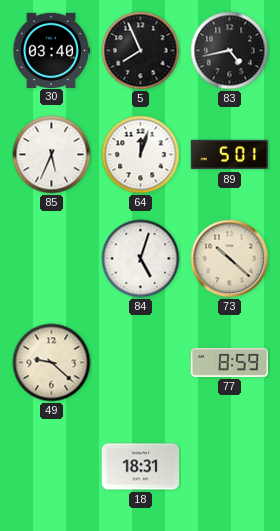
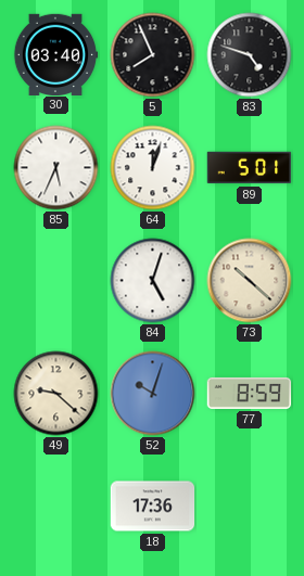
83: 4:43 -> 4:48 (250, 55)
52: none -> 10:03 (153, 394)
18: 18:31 -> 17:36 (153, 507)
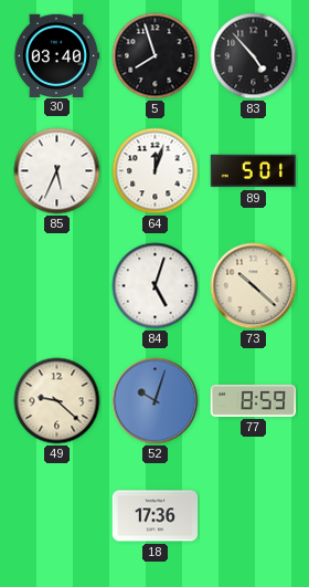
5: 7:56 -> 7:57 (156, 56)
83: 4:48 -> 4:53 (254, 56)
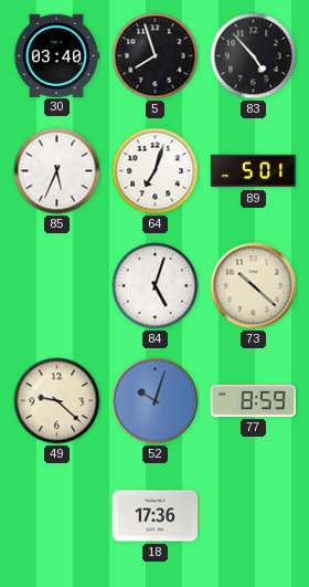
64: 12:03 -> 7:03 (156, 171)
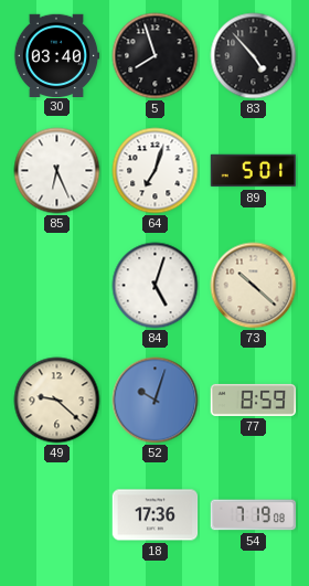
85: 5:34 -> 6:26 (57, 171)
54: none -> 7:19 (254, 515)
